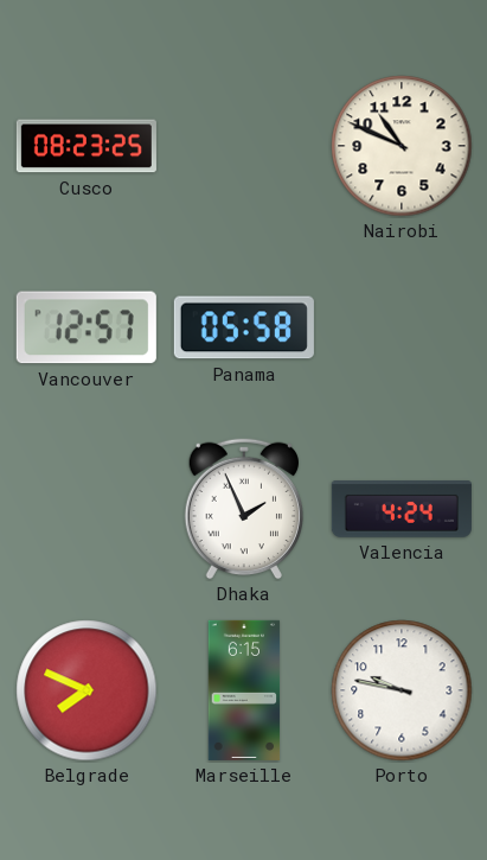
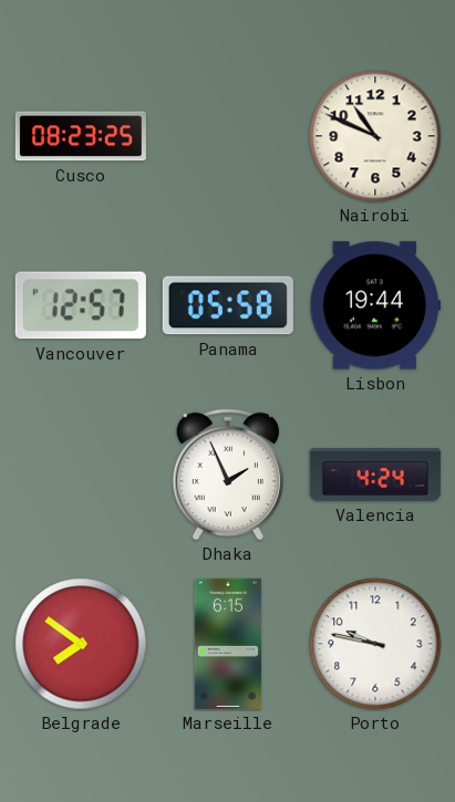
Lisbon: none -> 19:44 (375, 305)
Belgrade: 7:49 -> 7:51 (81, 644)
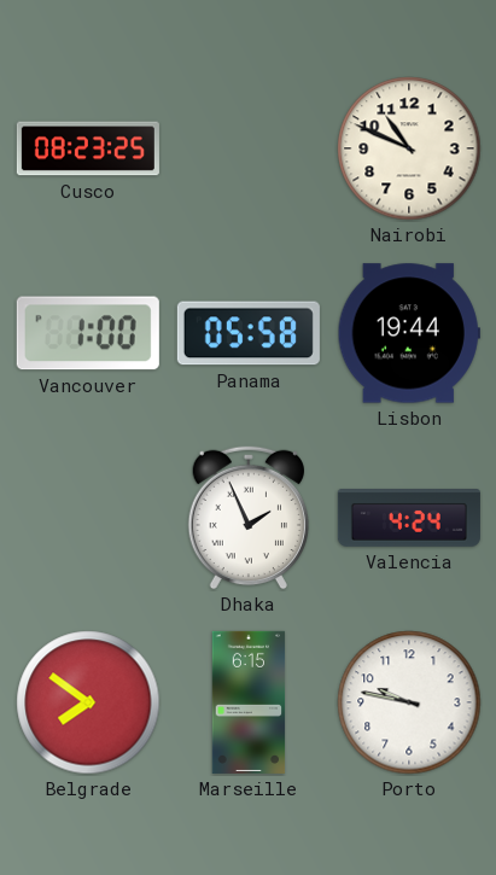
Vancouver: 12:57 -> 1:00 (88, 333)
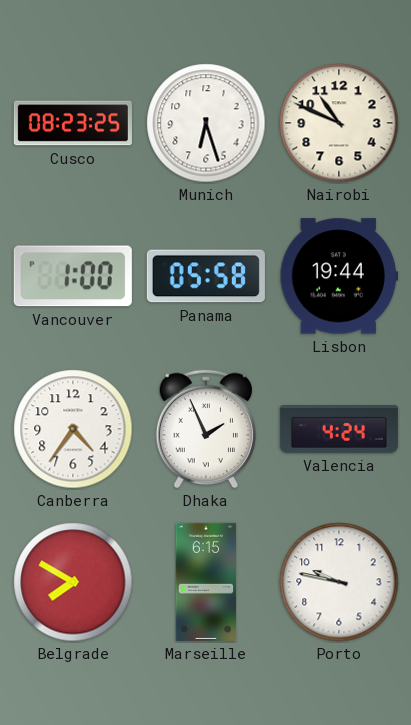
Munich: none -> 6:27 (206, 123)
Canberra: none -> 4:36 (73, 429)
Belgrade: 7:51 -> 7:50 (73, 582)
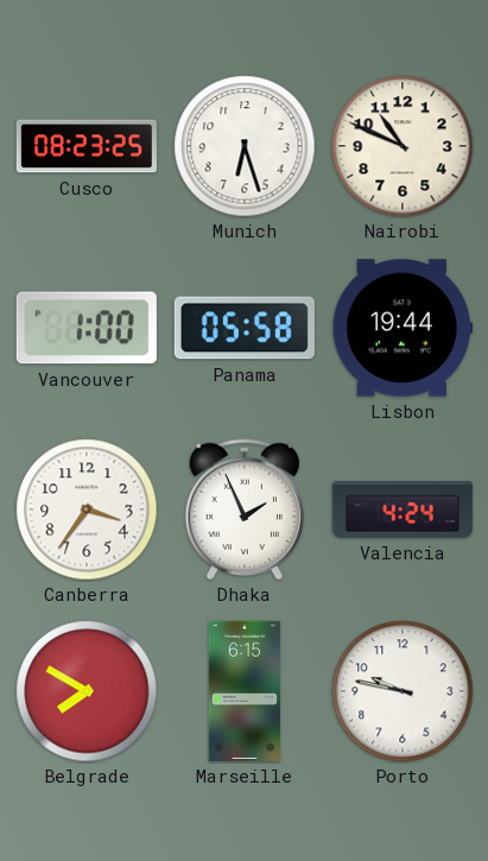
Canberra: 4:36 -> 3:36 (87, 509)
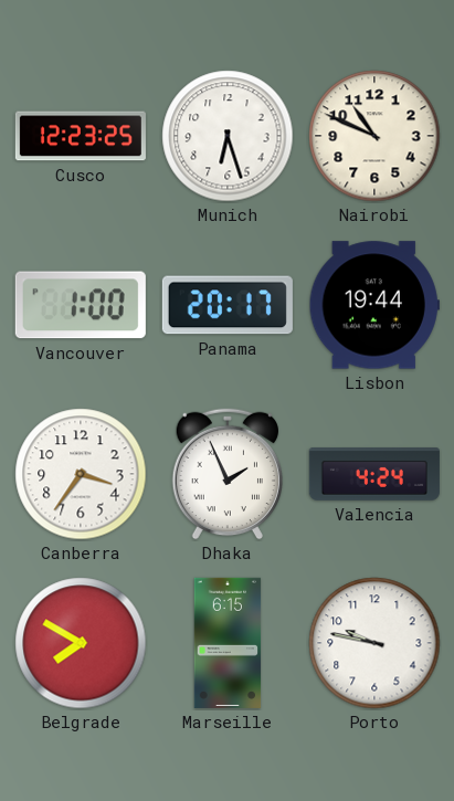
Cusco: 08:23 -> 12:23 (81, 136)
Panama: 05:58 -> 20:17 (228, 305)
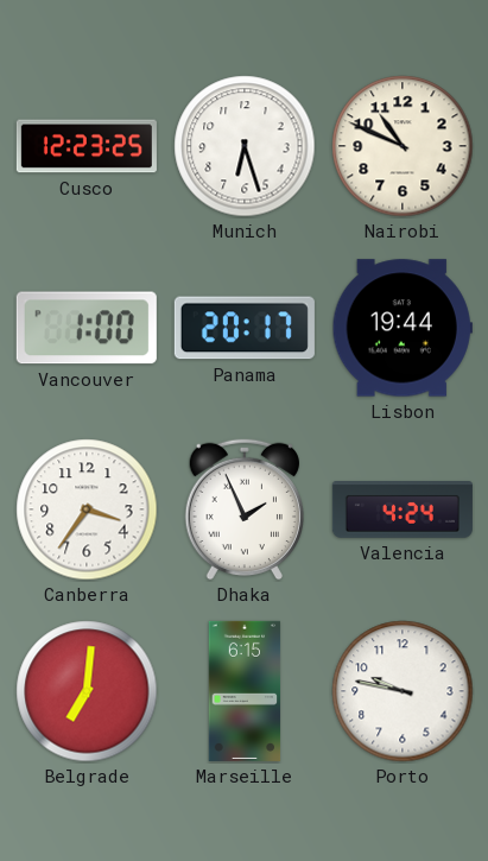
Belgrade: 7:50 -> 7:01 (87, 691)
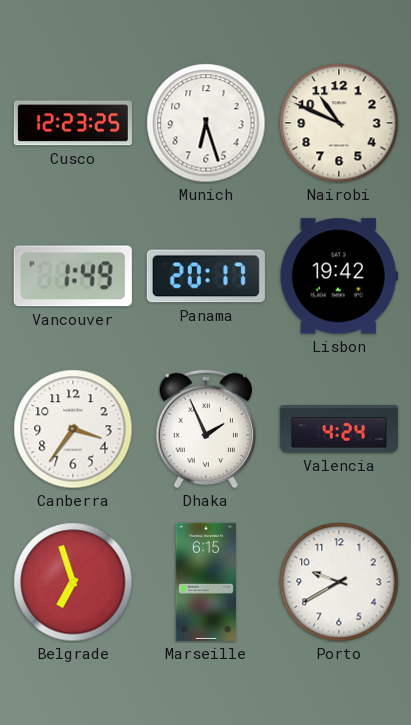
Vancouver: 1:00 -> 1:49 (73, 276)
Lisbon: 19:44 -> 19:42 (339, 276)
Belgrade: 7:01 -> 6:57 (73, 582)
Porto: 9:47 -> 9:40 (339, 582)
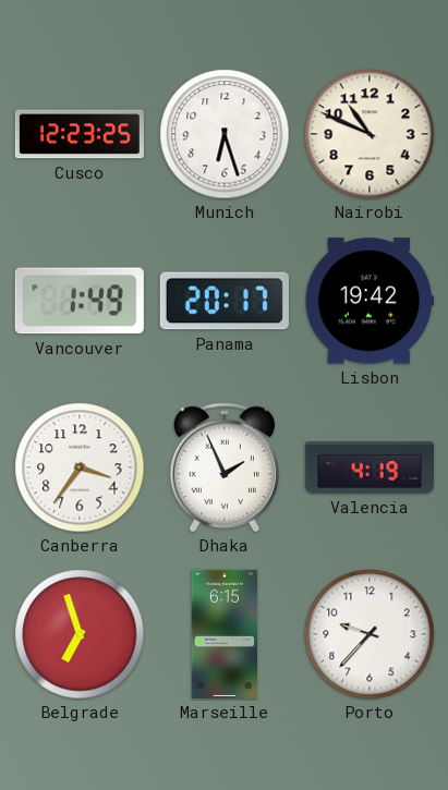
Valencia: 4:24 -> 4:19 (370, 469)
Porto: 9:40 -> 9:37 (370, 634)
